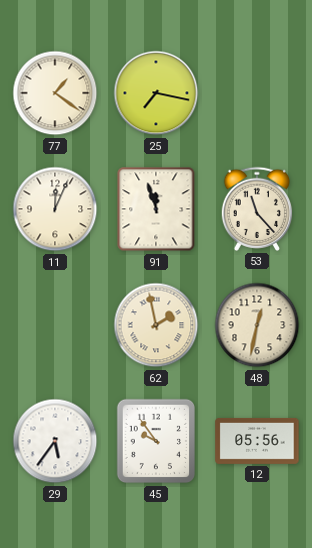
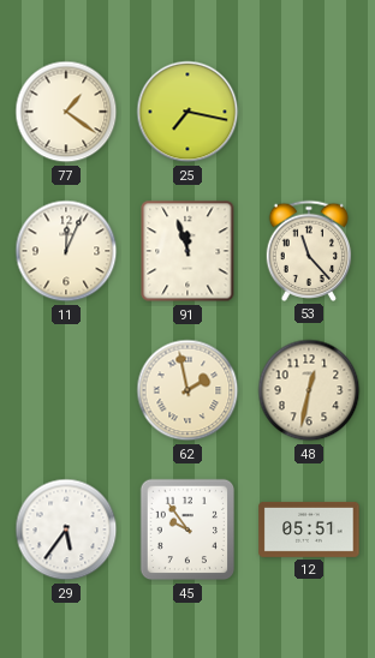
12: 05:56 -> 05:51 (309, 530)
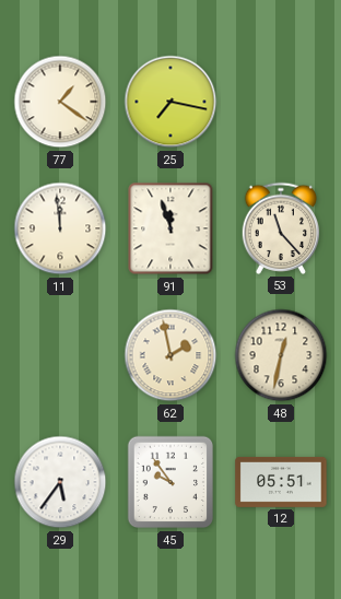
11: 12:04 -> 11:59 (60, 228)
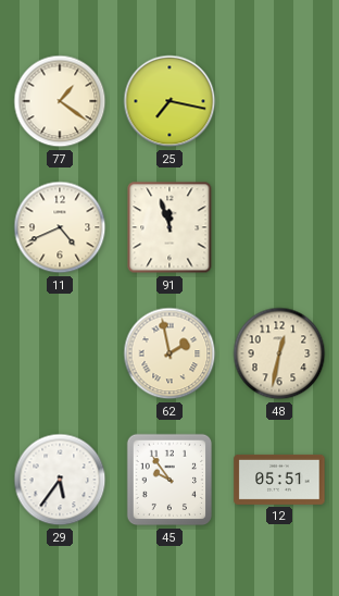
11: 11:59 -> 4:41 (60, 227)
53: 11:23 -> none (281, 228)
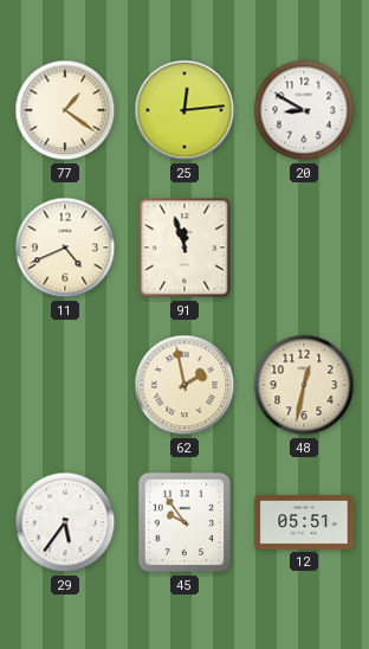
25: 7:17 -> 12:14 (184, 110)
20: none -> 8:50 (304, 110)
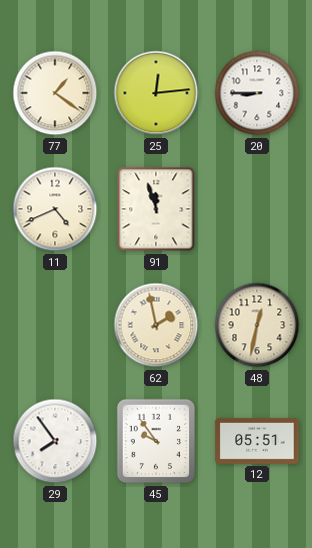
20: 8:50 -> 8:45 (257, 93)
29: 5:36 -> 7:54 (55, 441)
